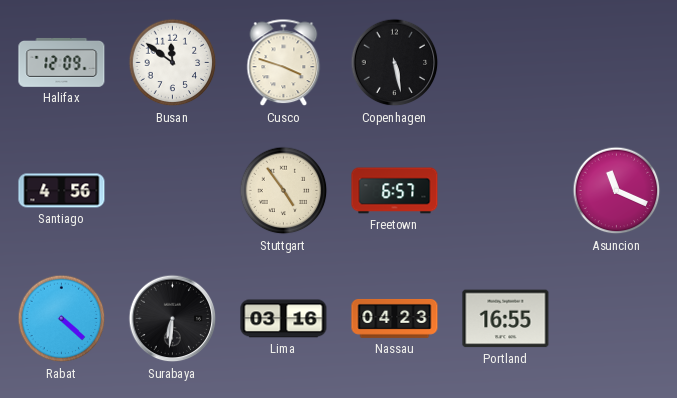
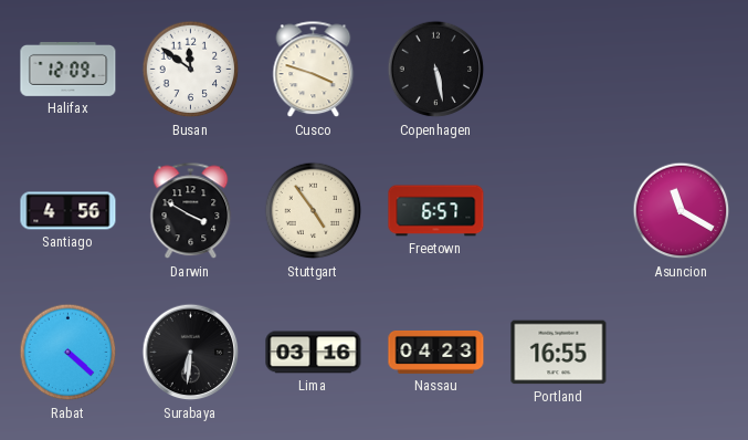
Darwin: none -> 3:50 (191, 211)
Asuncion: 11:19 -> 11:20 (682, 211)
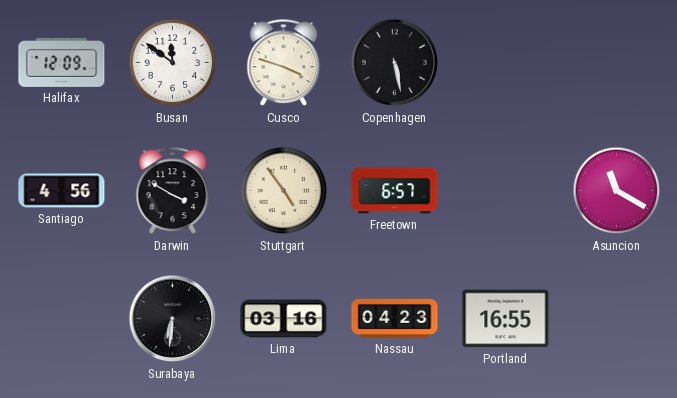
Rabat: 4:22 -> none (69, 353)
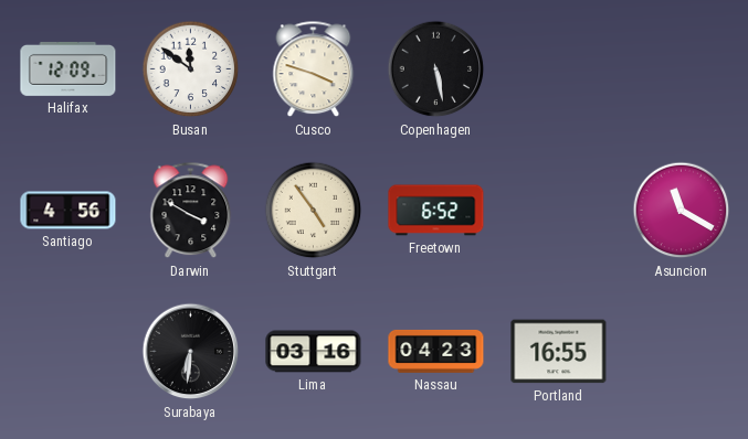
Freetown: 6:57 -> 6:52 (436, 211)
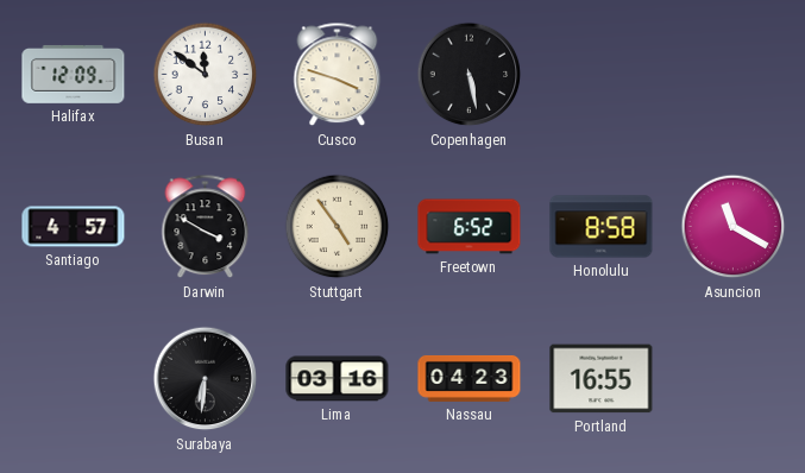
Santiago: 4:56 -> 4:57 (74, 227)
Honolulu: none -> 8:58 (602, 227)
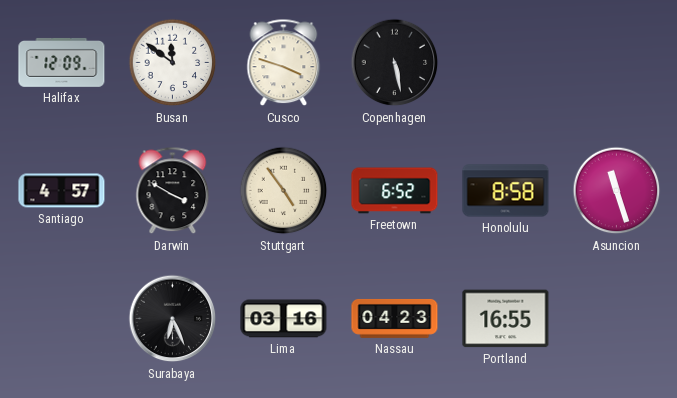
Asuncion: 11:20 -> 11:27 (617, 191)
Surabaya: 6:31 -> 6:26 (173, 319)
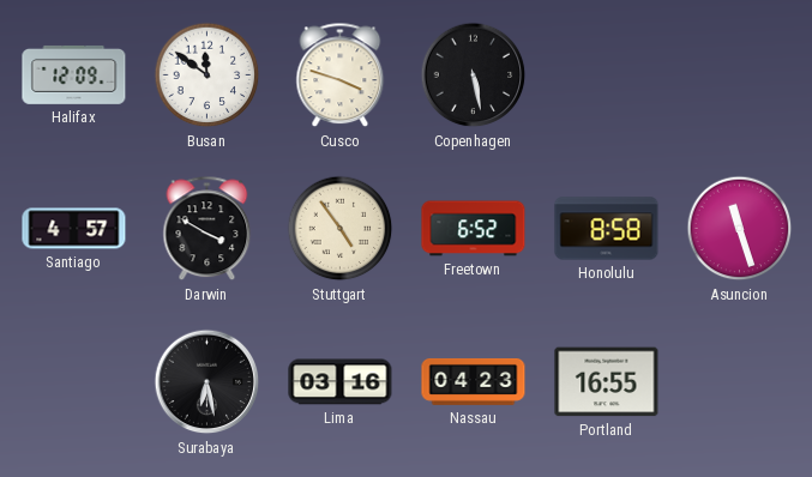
Surabaya: 6:26 -> 6:28 (207, 382)
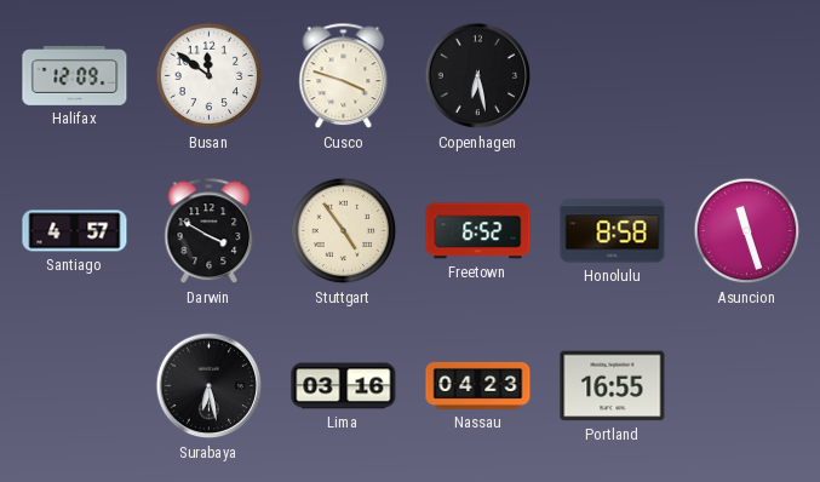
Copenhagen: 5:28 -> 6:28 (478, 76)
